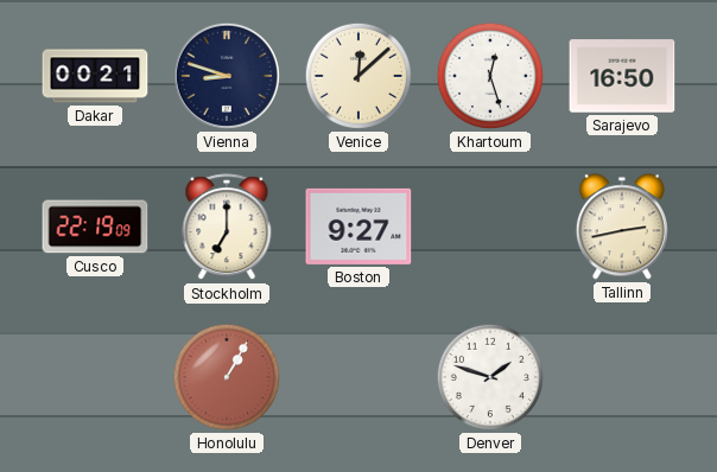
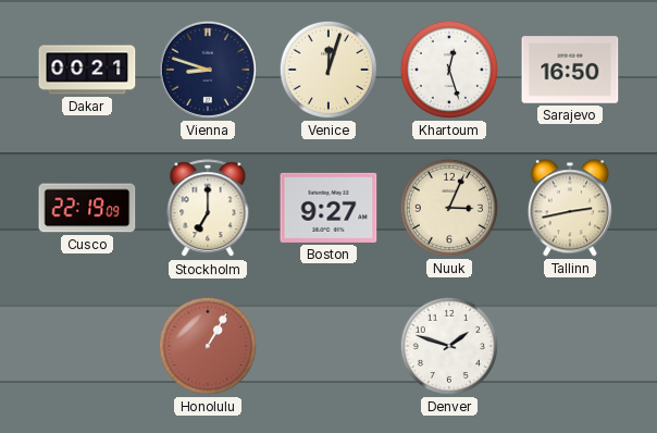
Venice: 12:08 -> 12:03 (328, 70)
Nuuk: none -> 3:04 (449, 208)
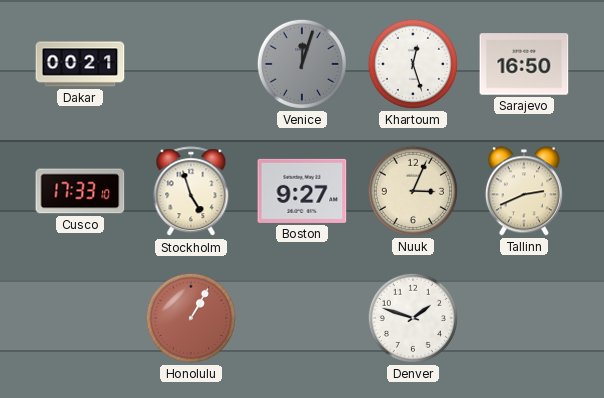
Vienna: 8:48 -> none (208, 70)
Venice dial: cream -> grey (302, 64)
Cusco: 22:19 -> 17:33 (80, 191)
Stockholm: 7:00 -> 4:57 (191, 192)
Tallinn: 2:43 -> 2:41 (524, 191)
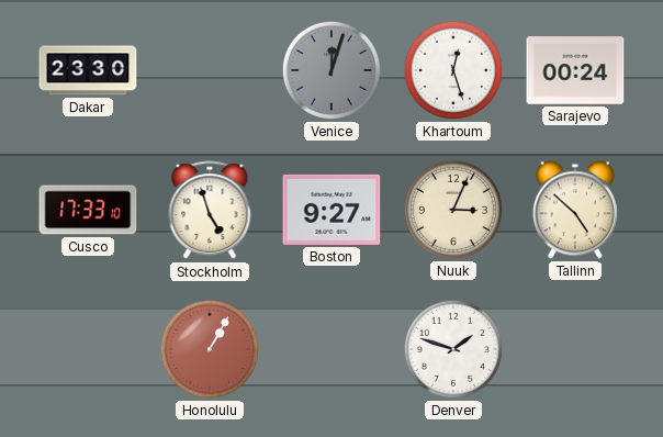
Dakar: 00:21 -> 23:30 (88, 70)
Sarajevo: 16:50 -> 00:24 (575, 70)
Tallinn: 2:41 -> 4:52 (575, 210)
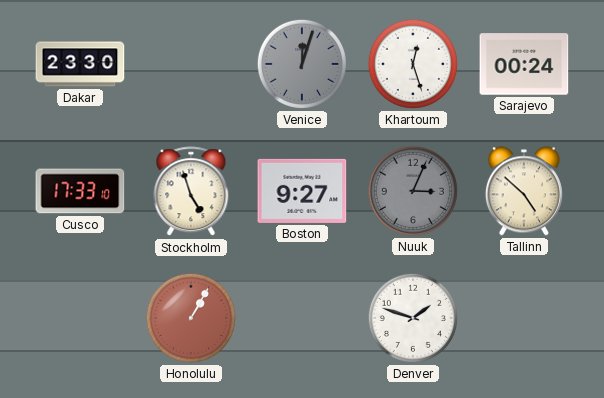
Nuuk dial: cream -> grey (413, 191)
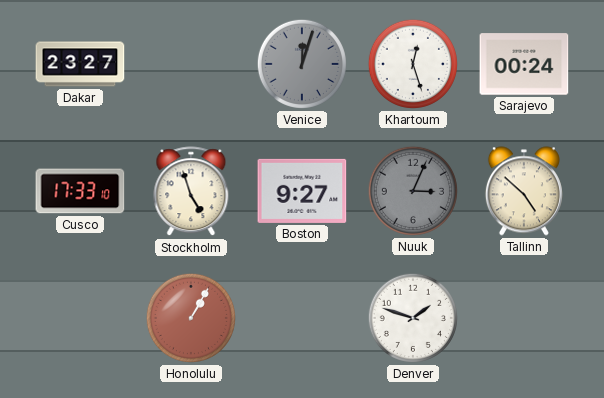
Dakar: 23:30 -> 23:27 (80, 64)
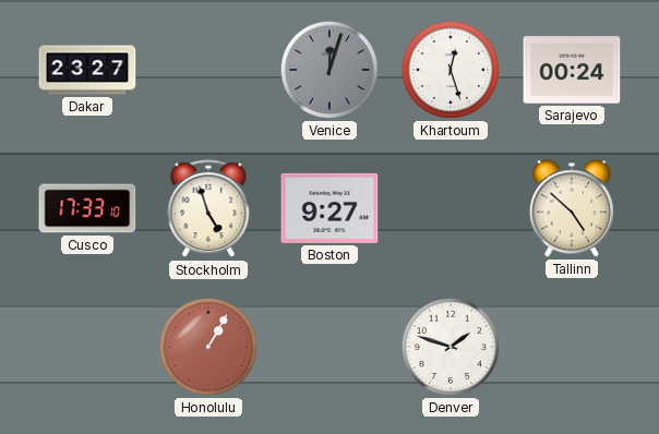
Nuuk: 3:04 -> none (413, 191)
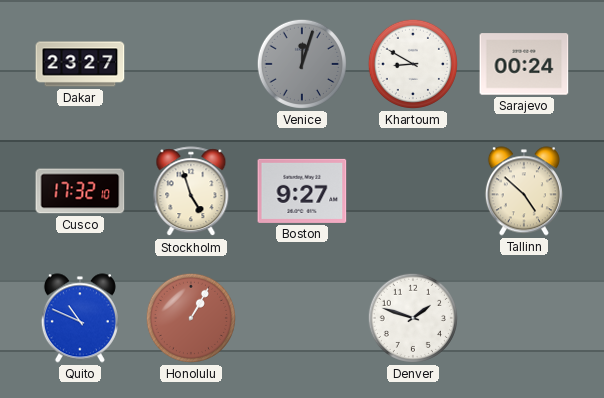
Khartoum: 12:27 -> 8:50 (413, 64)
Cusco: 17:33 -> 17:32 (80, 191)
Quito: none -> 10:49 (80, 318)
